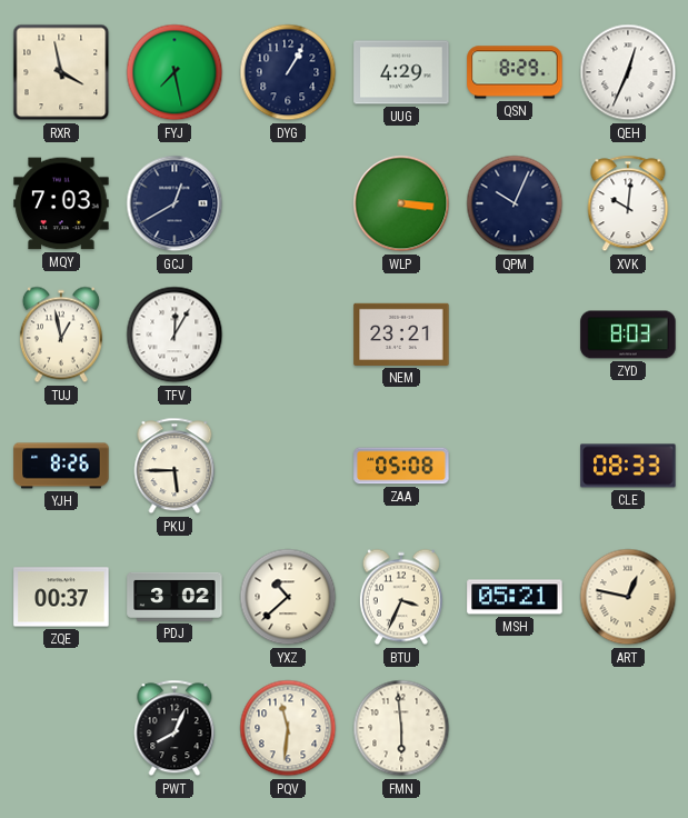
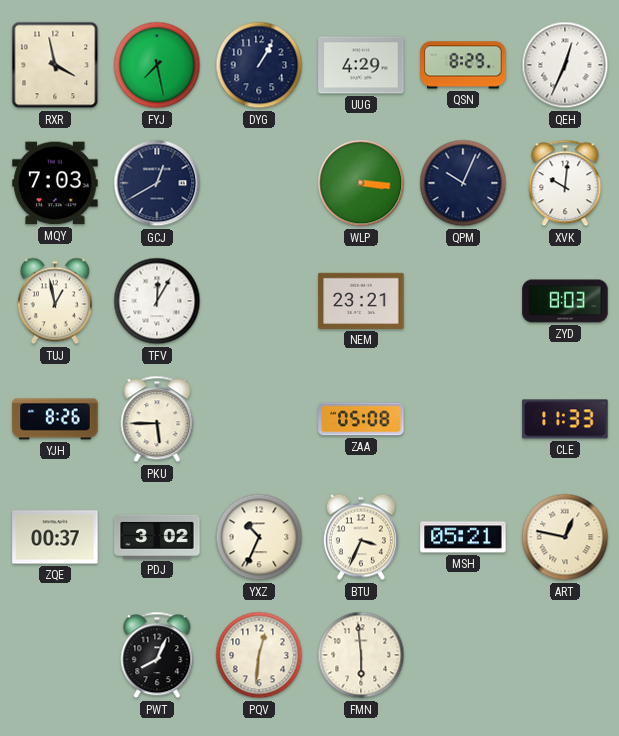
CLE: 08:33 -> 11:33 (565, 419)
YXZ: 10:38 -> 10:34 (259, 537)
PQV: 11:31 -> 12:31 (259, 655)
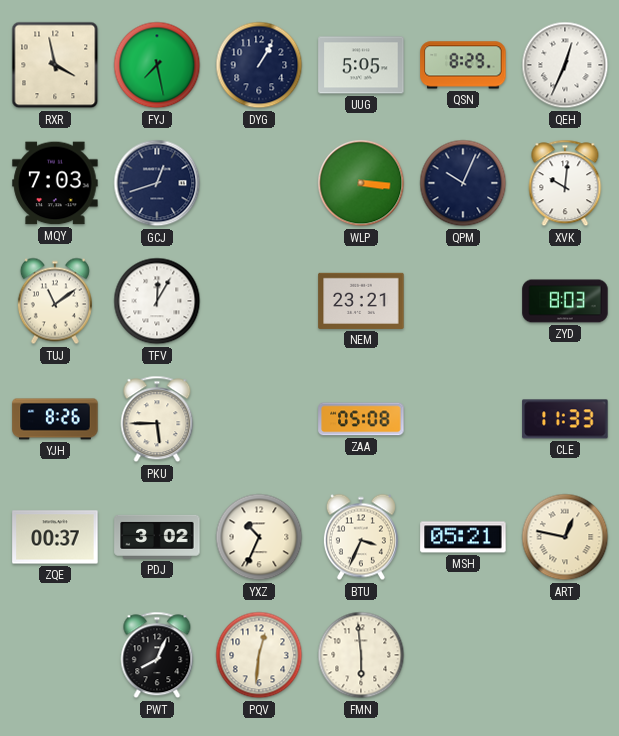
UUG: 4:29 -> 5:05 (361, 65)
GCJ: 12:40 -> 12:42 (157, 183)
TUJ: 12:58 -> 11:09 (55, 301)
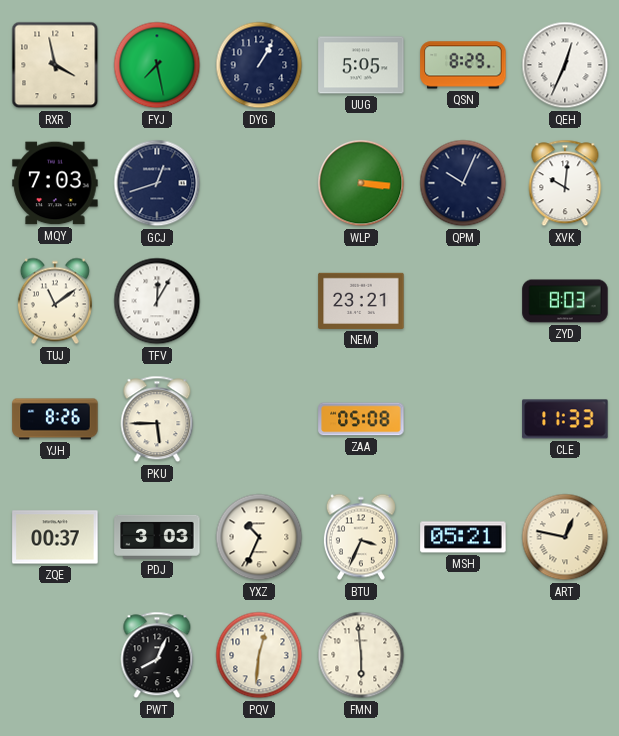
PDJ: 3:02 -> 3:03 (157, 537)
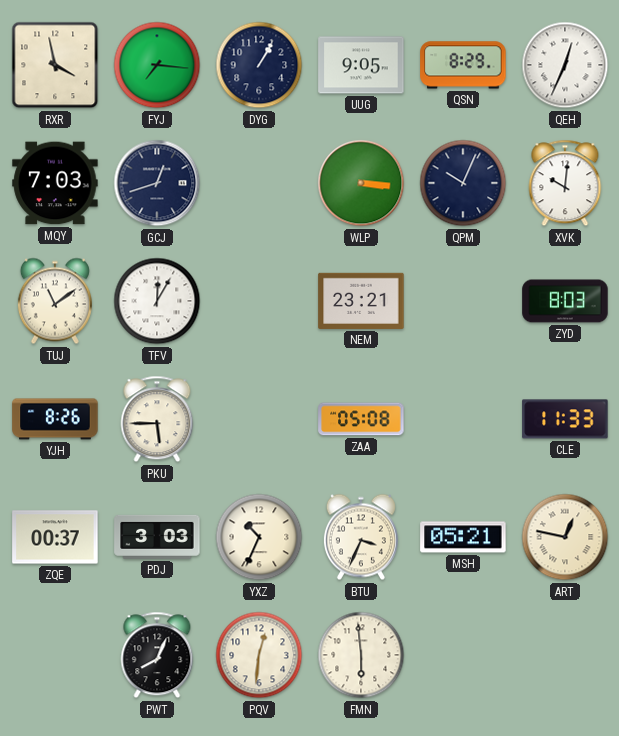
FYJ: 7:28 -> 7:16 (157, 65)
UUG: 5:05 -> 9:05 (361, 65)
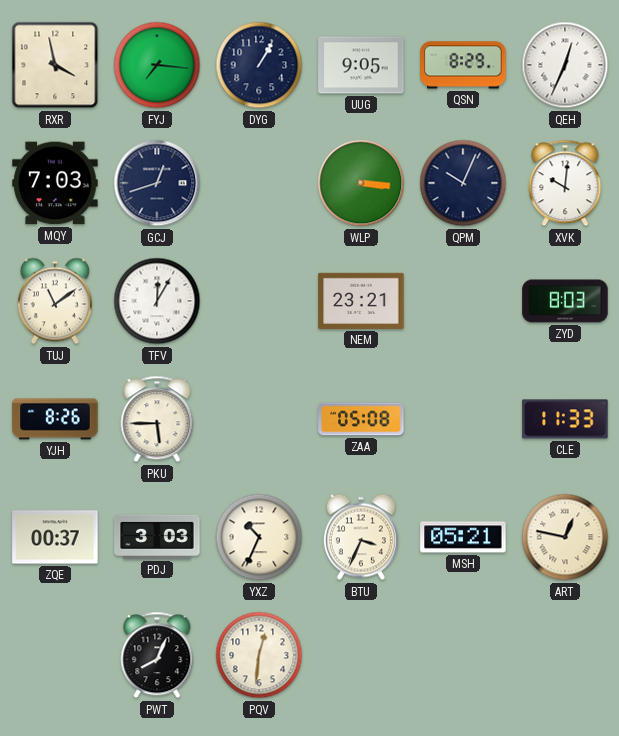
FMN: 5:59 -> none (361, 655)
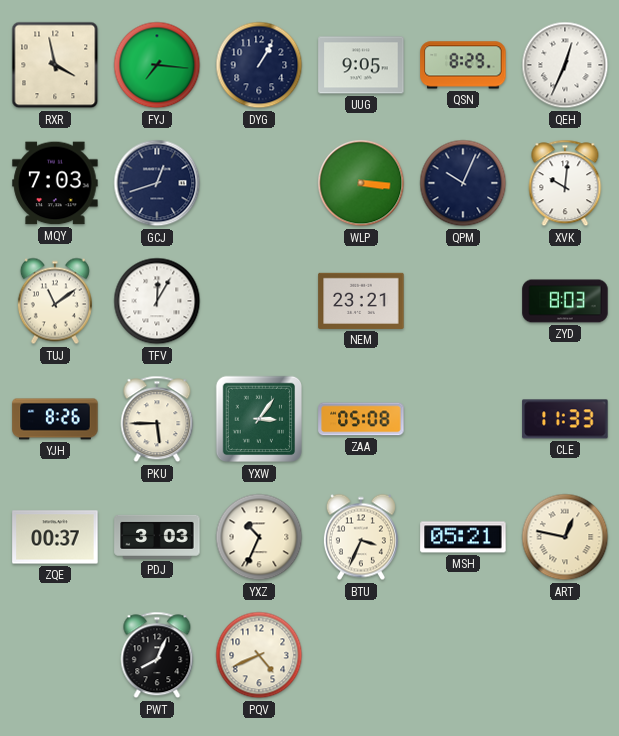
YXW: none -> 3:06 (259, 419)
PQV: 12:31 -> 4:41 (259, 655)
